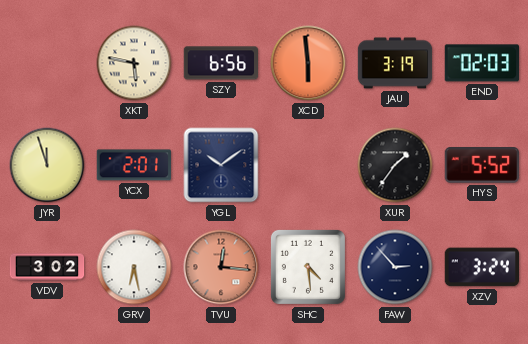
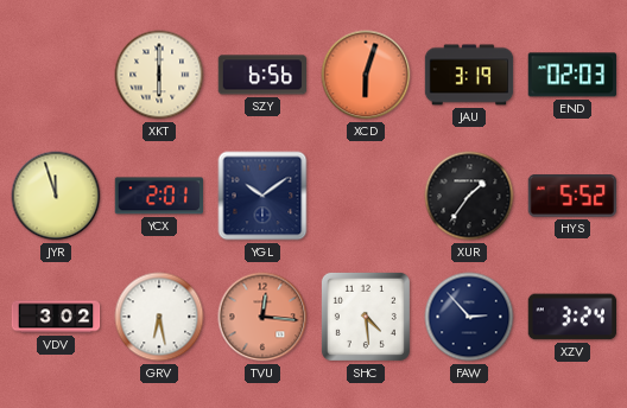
XKT: 5:47 -> 6:00 (159, 75)
XCD: 5:59 -> 6:03 (366, 75)
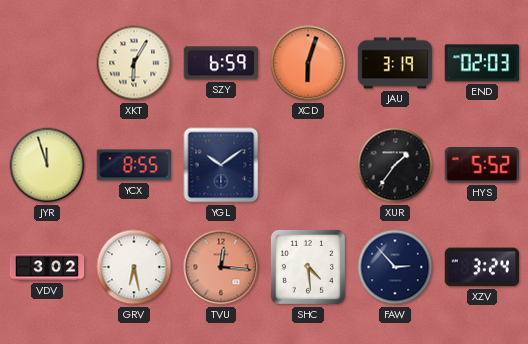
XKT: 6:00 -> 6:05 (134, 63)
SZY: 6:56 -> 6:59 (221, 63)
YCX: 2:01 -> 8:55 (133, 165)
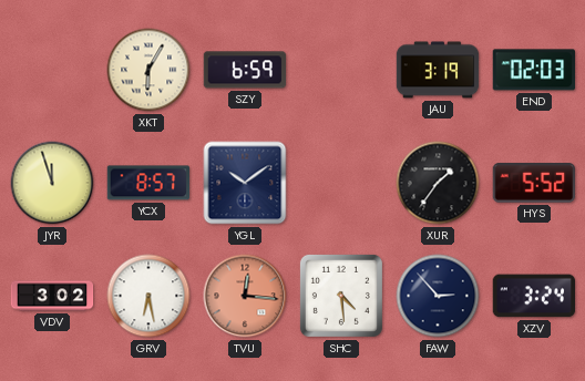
XCD: 6:03 -> none (308, 63)
YCX: 8:55 -> 8:57 (147, 183)
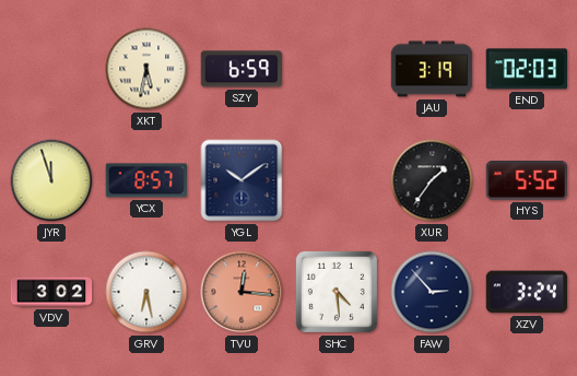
XKT: 6:05 -> 5:32 (146, 69)
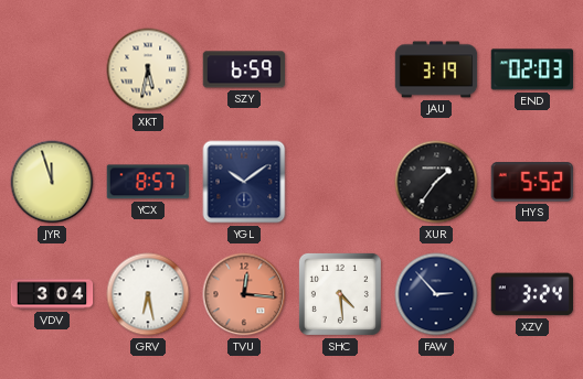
VDV: 3:02 -> 3:04 (52, 294)
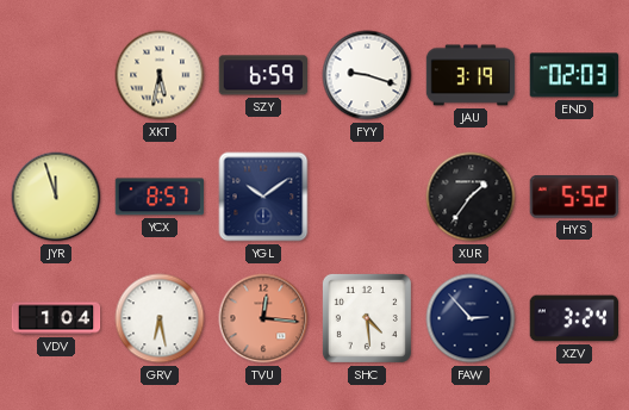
FYY: none -> 9:18 (367, 75)
VDV: 3:04 -> 1:04 (56, 318)
